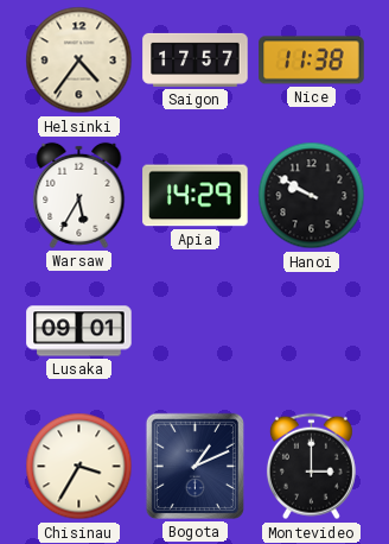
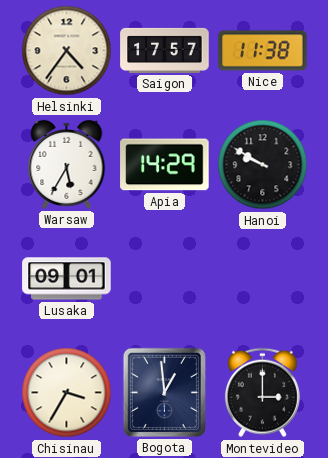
Bogota: 1:11 -> 12:59 (164, 392)
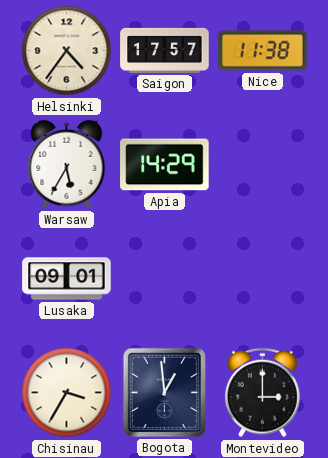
Hanoi: 9:50 -> none (263, 165)
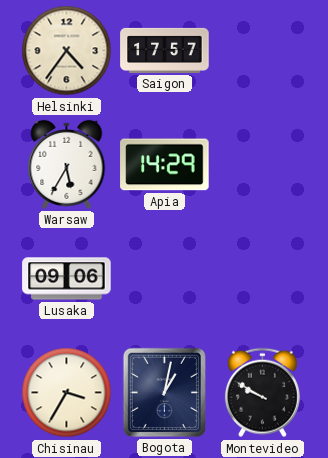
Nice: 11:38 -> none (263, 51)
Lusaka: 09:01 -> 09:06 (67, 279)
Bogota: 12:59 -> 1:02 (164, 392)
Montevideo: 3:00 -> 9:50 (262, 393)
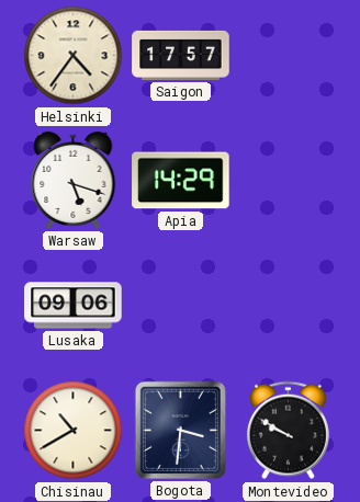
Warsaw: 5:35 -> 5:18 (74, 180)
Chisinau: 3:35 -> 10:40 (74, 431)
Bogota: 1:02 -> 3:31 (180, 430)
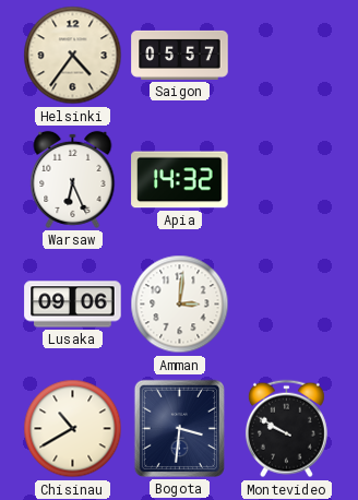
Saigon: 17:57 -> 05:57 (180, 55)
Warsaw: 5:18 -> 6:26 (73, 179)
Apia: 14:29 -> 14:32 (180, 180)
Amman: none -> 3:01 (180, 305)
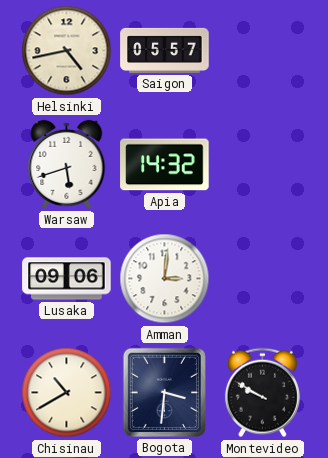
Helsinki: 4:36 -> 4:43 (67, 51)
Warsaw: 6:26 -> 5:42 (67, 164)
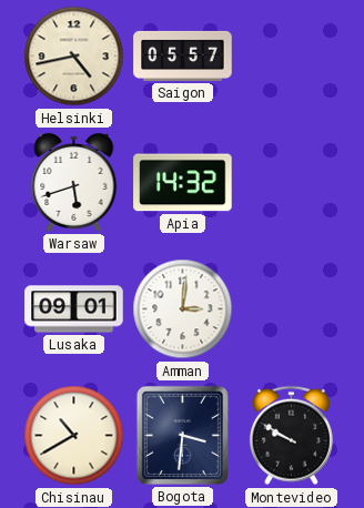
Lusaka: 09:06 -> 09:01 (74, 309)
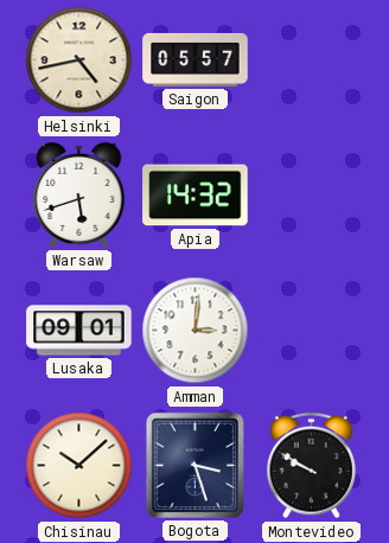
Chisinau: 10:40 -> 10:08 (79, 466)
Bogota: 3:31 -> 3:27 (194, 465)
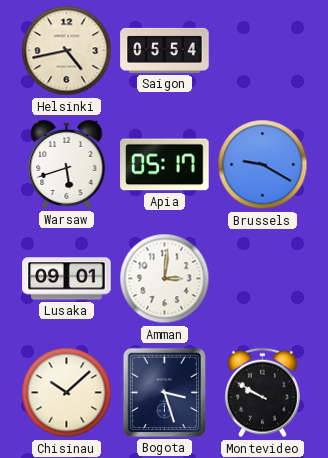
Saigon: 05:57 -> 05:54 (165, 50)
Apia: 14:32 -> 05:17 (165, 165)
Brussels: none -> 9:20 (263, 165)
